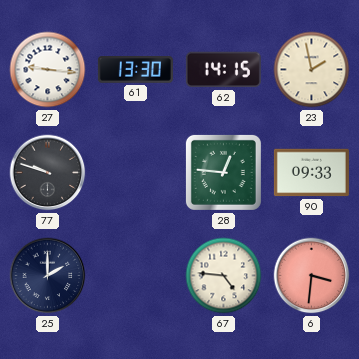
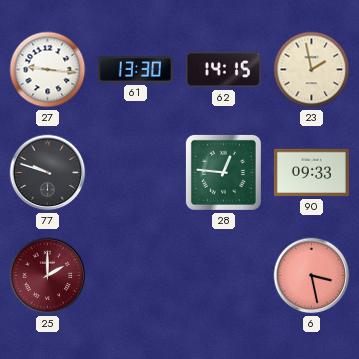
25 dial: navy -> burgundy (48, 276)
67: 4:46 -> none (224, 276)
6: 3:31 -> 3:28 (312, 276)
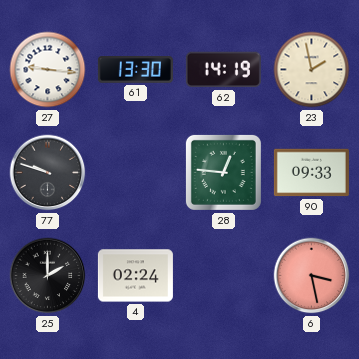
62: 14:15 -> 14:19 (223, 70)
25 dial: burgundy -> black (48, 276)
4: none -> 02:24 (135, 276)
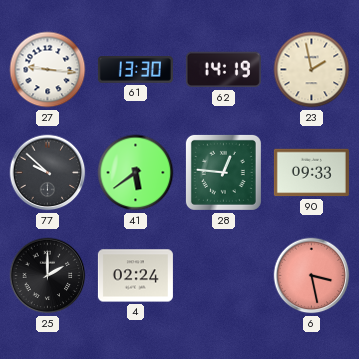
77: 9:48 -> 9:52 (48, 173)
41: none -> 5:39 (136, 173)
